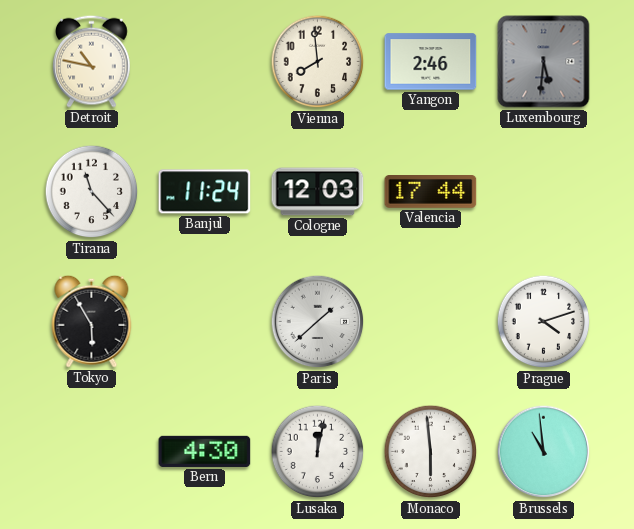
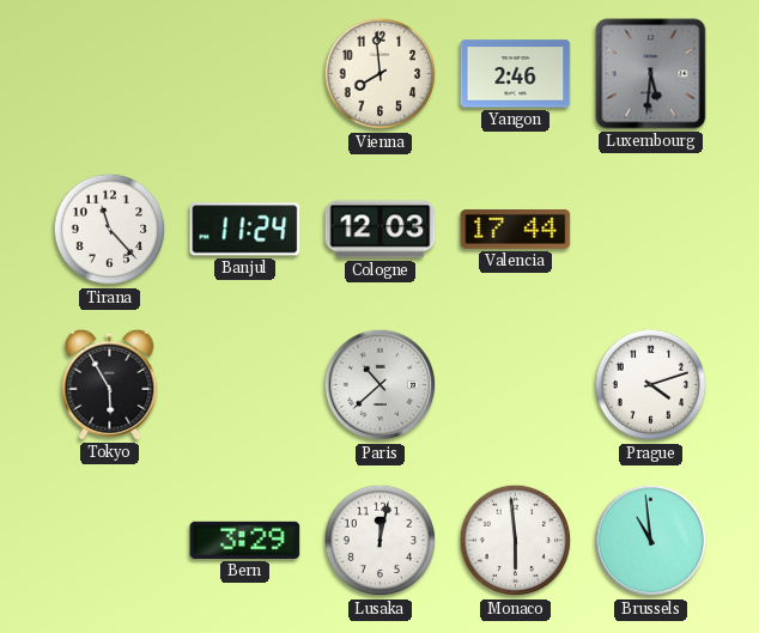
Detroit: 10:47 -> none (92, 61)
Paris: 1:38 -> 10:38 (381, 385)
Bern: 4:30 -> 3:29 (245, 540)
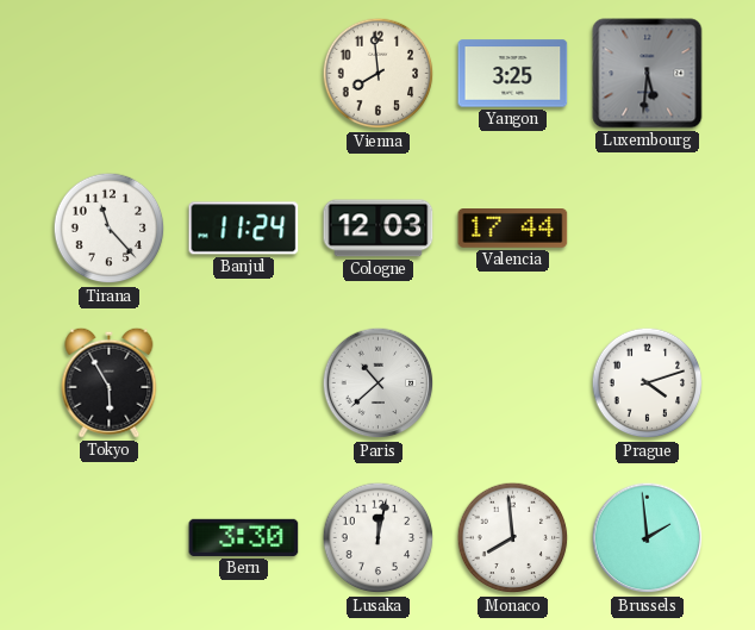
Yangon: 2:46 -> 3:25 (513, 74)
Bern: 3:29 -> 3:30 (244, 537)
Monaco: 5:59 -> 7:59 (513, 538)
Brussels: 10:59 -> 1:59 (648, 538)
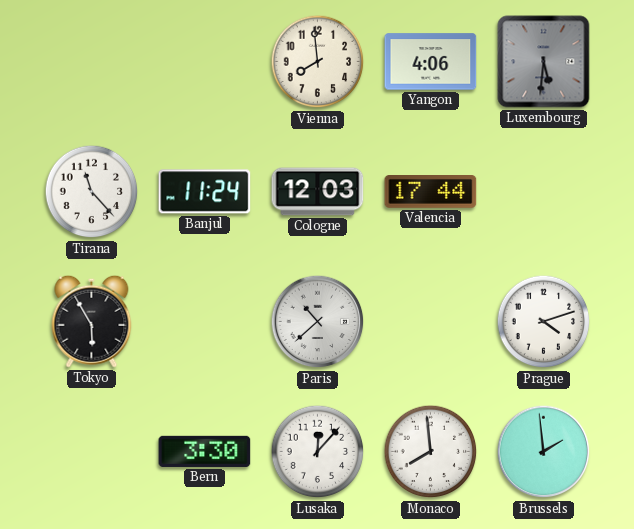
Yangon: 3:25 -> 4:06 (431, 62)
Lusaka: 12:02 -> 12:07 (318, 452)
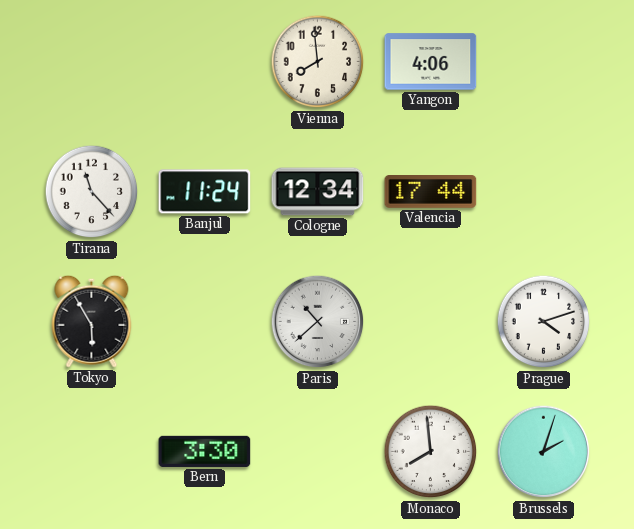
Luxembourg: 5:31 -> none (544, 62)
Cologne: 12:03 -> 12:34 (318, 192)
Lusaka: 12:07 -> none (318, 452)
Brussels: 1:59 -> 2:03 (544, 452)
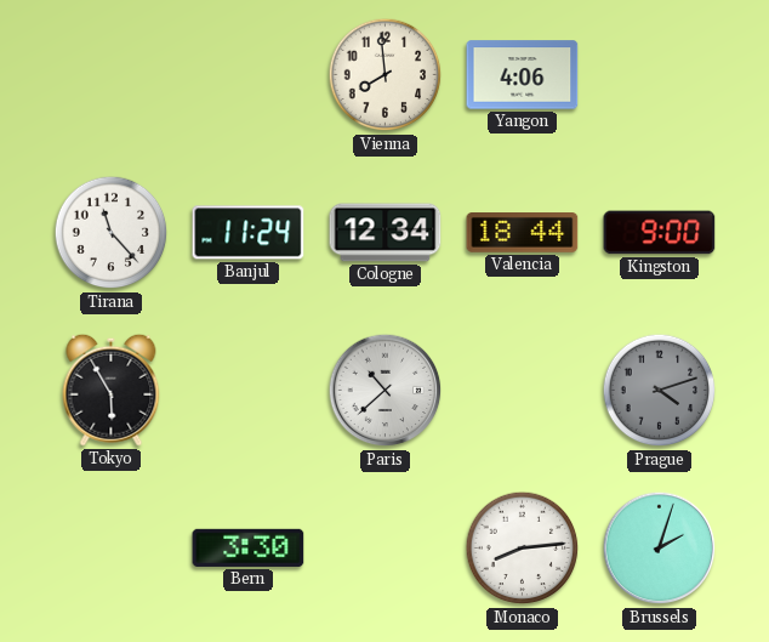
Valencia: 17:44 -> 18:44 (523, 233)
Kingston: none -> 9:00 (660, 233)
Prague dial: white -> grey (660, 391)
Monaco: 7:59 -> 8:14 (523, 549)
